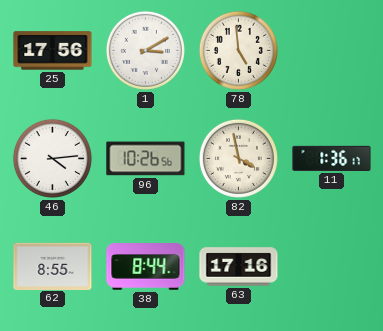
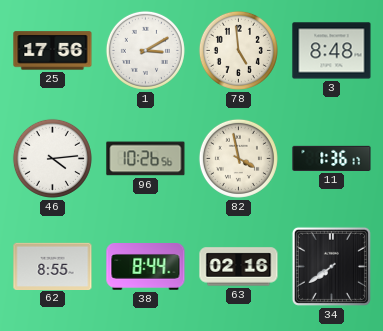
3: none -> 8:48 (332, 51)
63: 17:16 -> 02:16 (239, 267)
34: none -> 7:39 (331, 266)
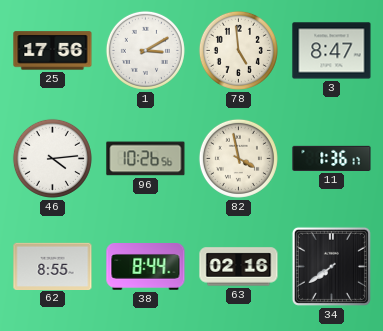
3: 8:48 -> 8:47 (332, 51)
